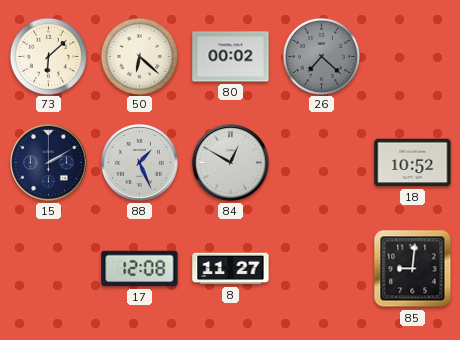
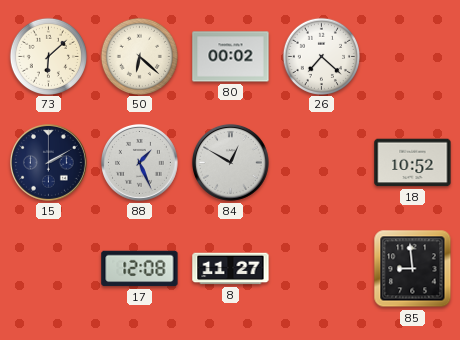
26 dial: grey -> white (321, 56)
85: 9:01 -> 8:59 (413, 269)
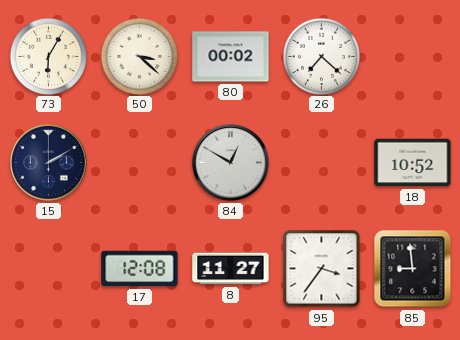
73: 6:08 -> 6:05 (48, 56)
50: 6:22 -> 3:22 (139, 56)
88: 1:26 -> none (139, 162)
95: none -> 3:36 (322, 269)
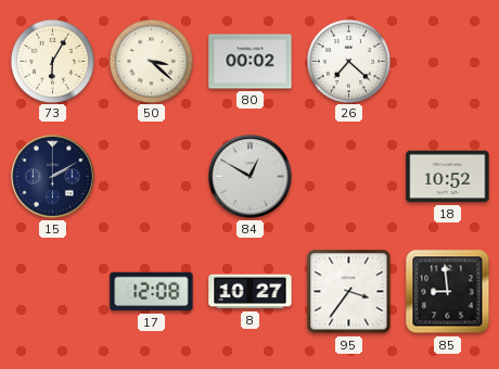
8: 11:27 -> 10:27 (251, 292)
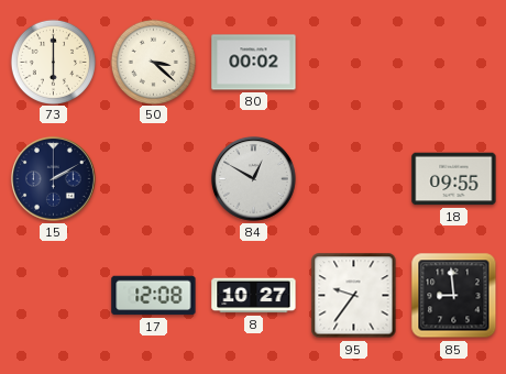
73: 6:05 -> 6:00 (53, 62)
26: 7:22 -> none (348, 61)
18: 10:52 -> 09:55 (454, 179)
95: 3:36 -> 9:36 (354, 296)
